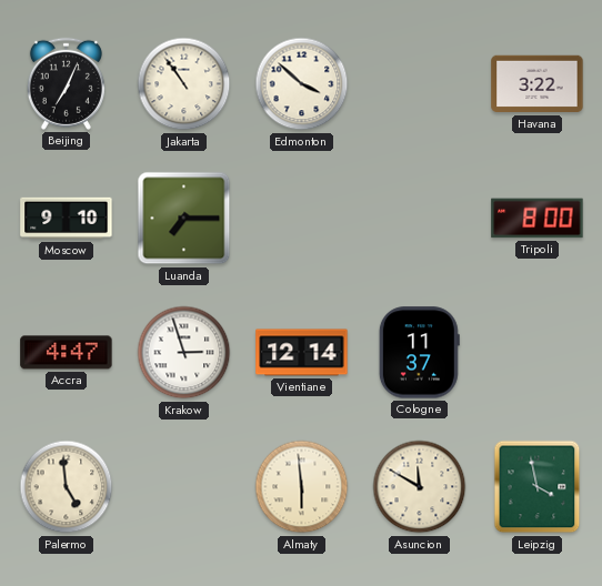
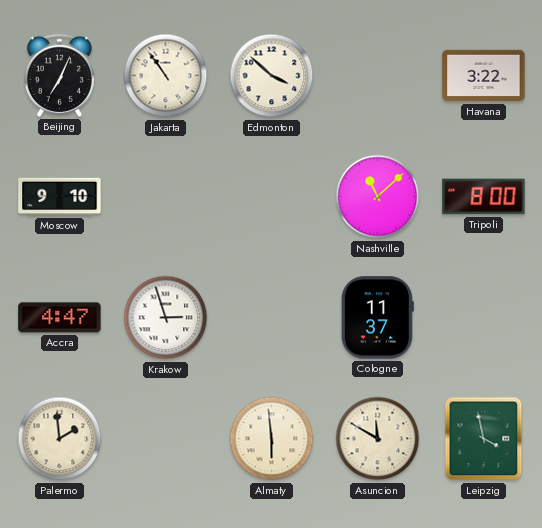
Luanda: 7:15 -> none (184, 219)
Nashville: none -> 11:08 (378, 197)
Vientiane: 12:14 -> none (302, 353)
Palermo: 4:59 -> 1:59 (60, 439)
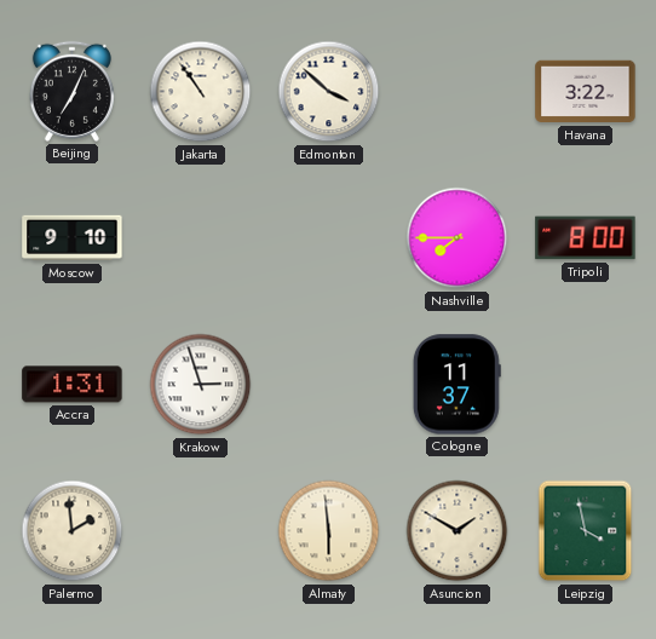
Nashville: 11:08 -> 7:45 (458, 238)
Accra: 4:47 -> 1:31 (73, 385)
Asuncion: 11:50 -> 1:50 (458, 531)
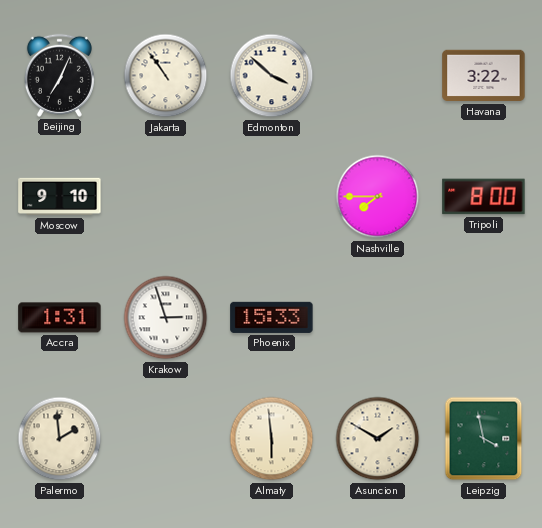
Phoenix: none -> 15:33 (272, 317)
Cologne: 11:37 -> none (456, 385)
